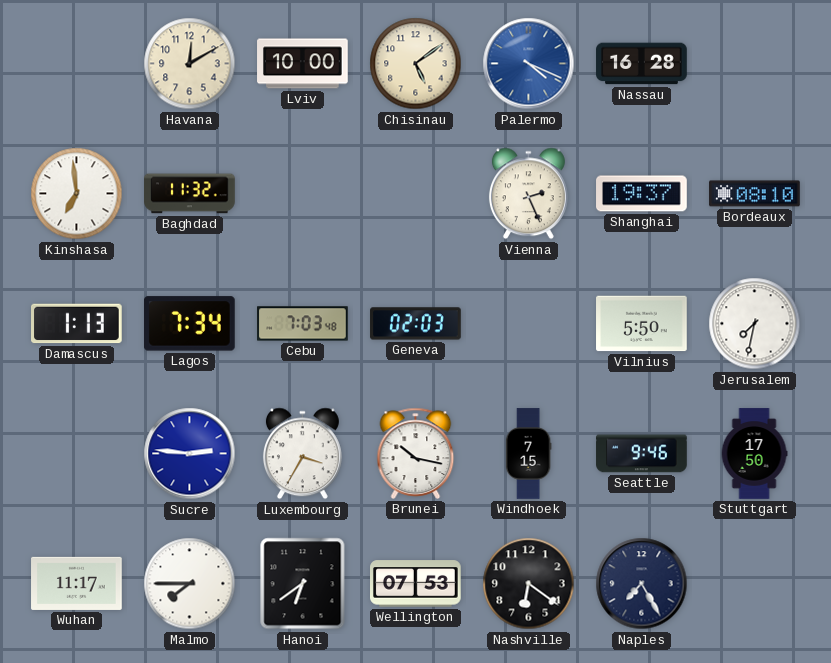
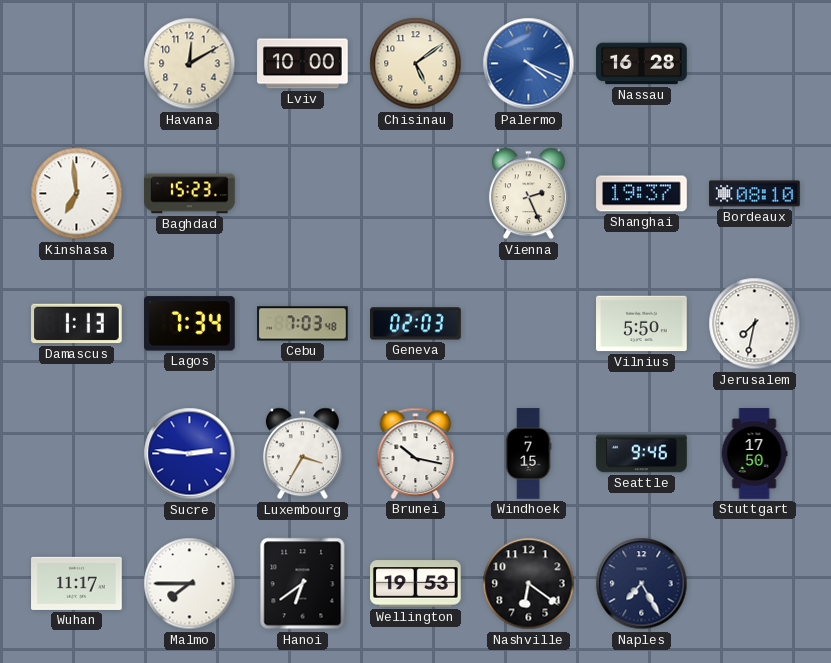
Baghdad: 11:32 -> 15:23 (190, 194)
Wellington: 07:53 -> 19:53 (416, 584)
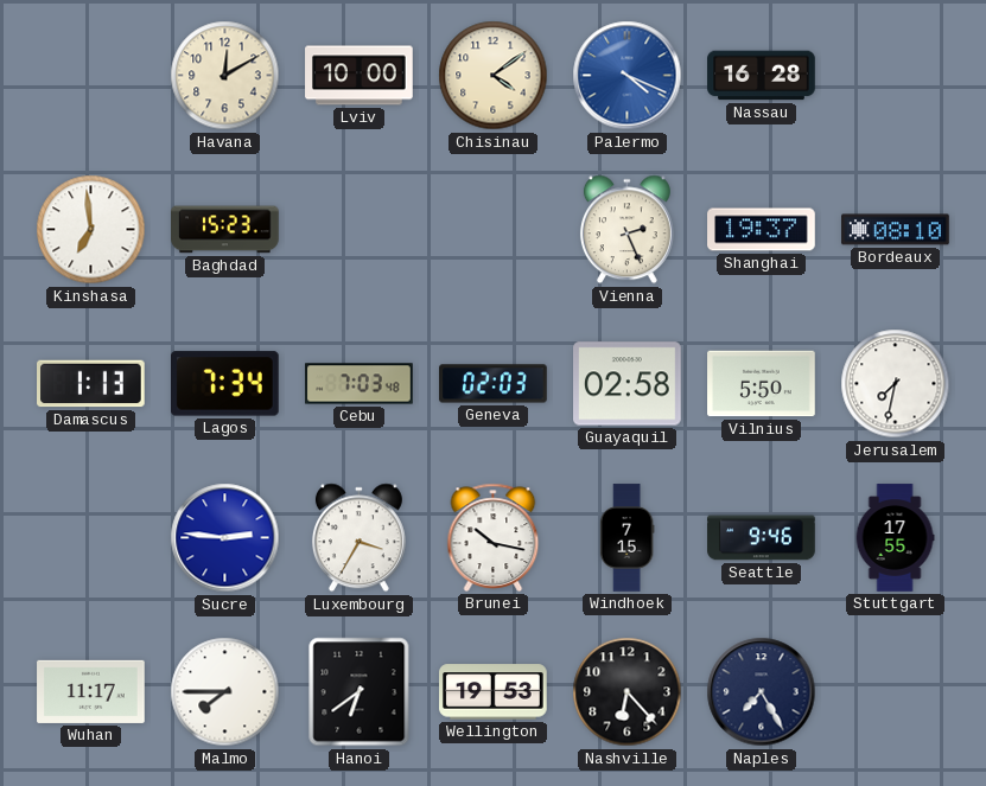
Chisinau: 5:09 -> 4:09 (494, 76)
Guayaquil: none -> 02:58 (628, 384)
Stuttgart: 17:50 -> 17:55 (895, 538)
Nashville: 6:21 -> 6:23 (628, 692)
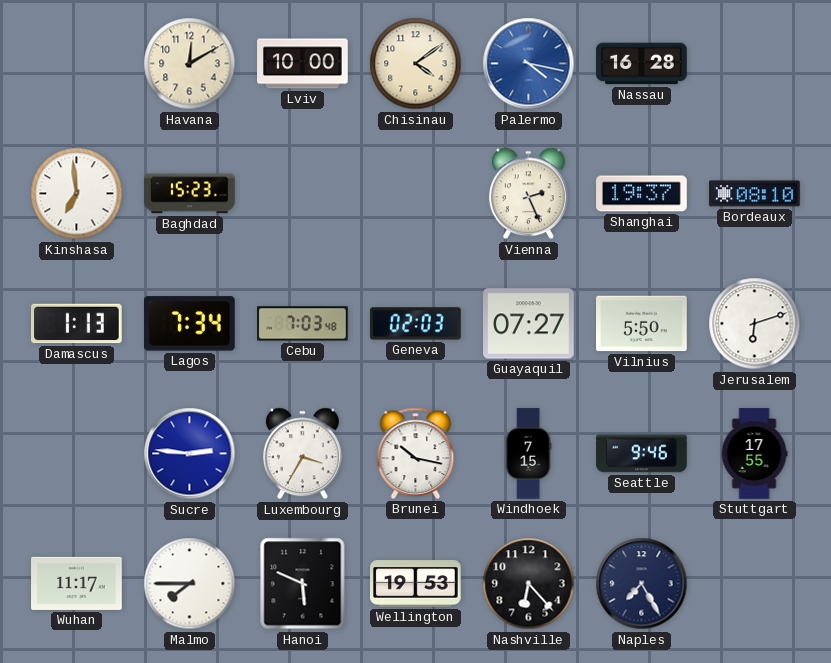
Palermo: 4:19 -> 4:17 (529, 64)
Guayaquil: 02:58 -> 07:27 (529, 324)
Jerusalem: 7:32 -> 6:12 (755, 324)
Hanoi: 6:39 -> 5:49 (303, 584)
